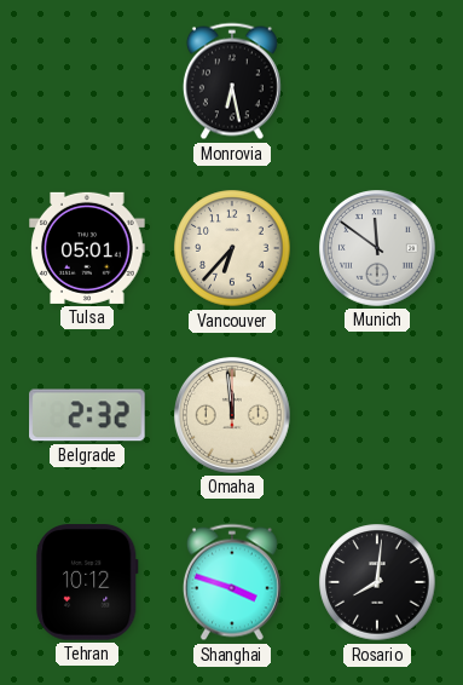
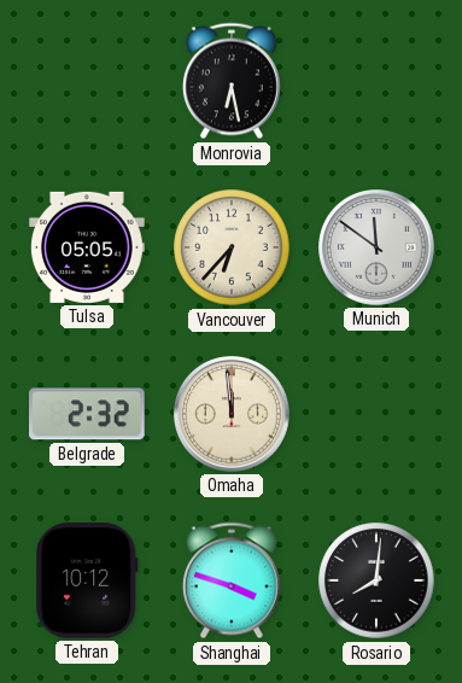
Tulsa: 05:01 -> 05:05 (87, 247)
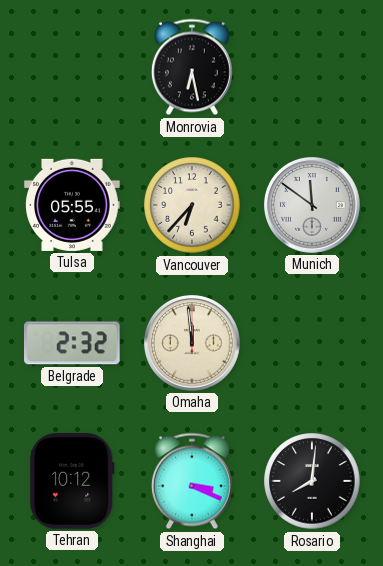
Tulsa: 05:05 -> 05:55 (72, 205)
Shanghai: 3:48 -> 3:19 (192, 481)
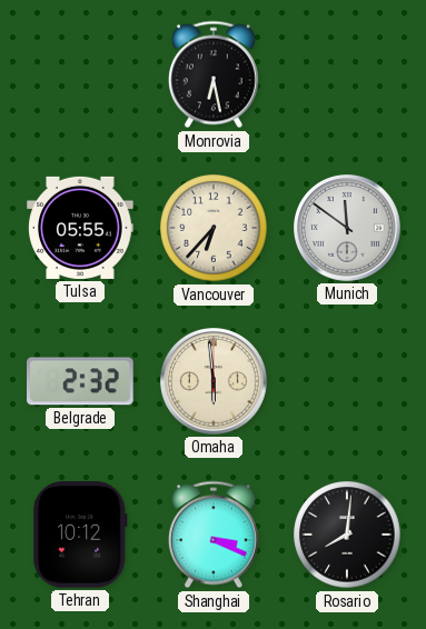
Omaha: 11:59 -> 5:59 (215, 382)
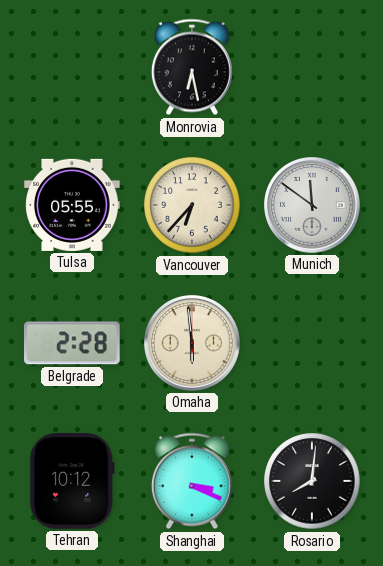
Belgrade: 2:32 -> 2:28 (73, 343)
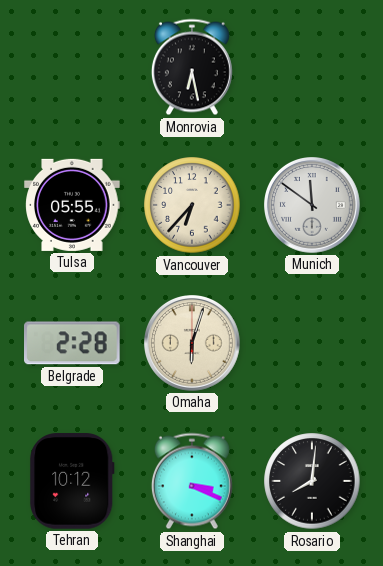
Omaha: 5:59 -> 6:03 (193, 344)
